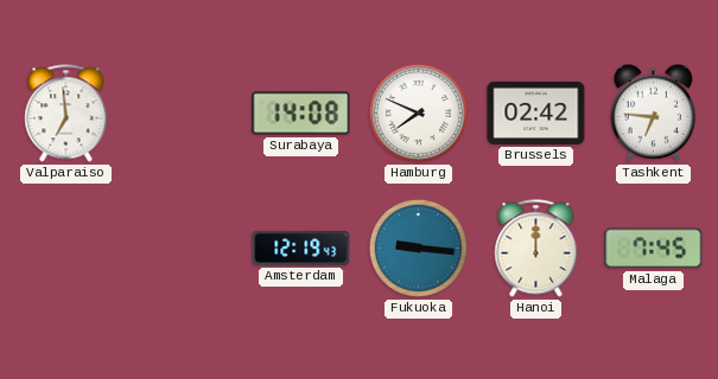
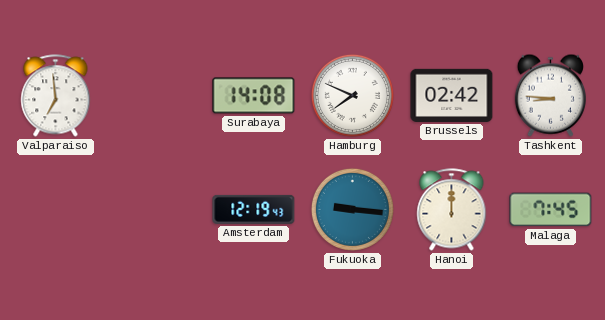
Tashkent: 6:46 -> 8:46 (550, 95)
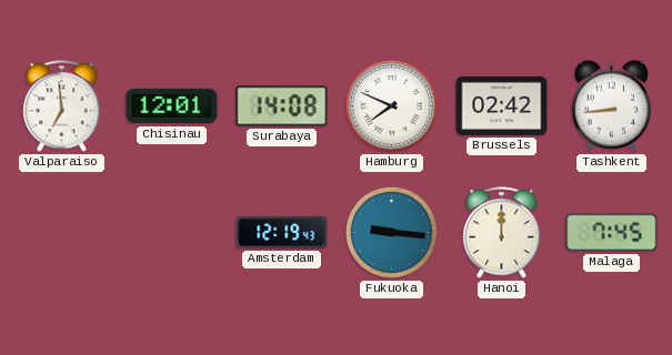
Chisinau: none -> 12:01 (172, 106)
Tashkent: 8:46 -> 8:44 (611, 105)
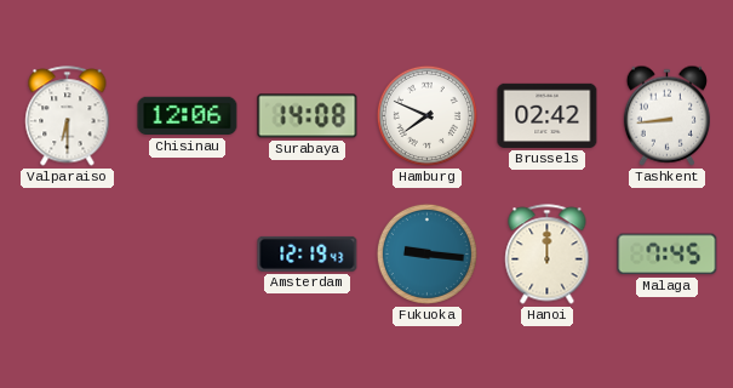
Valparaiso: 6:59 -> 6:30 (68, 116)
Chisinau: 12:01 -> 12:06 (188, 116)
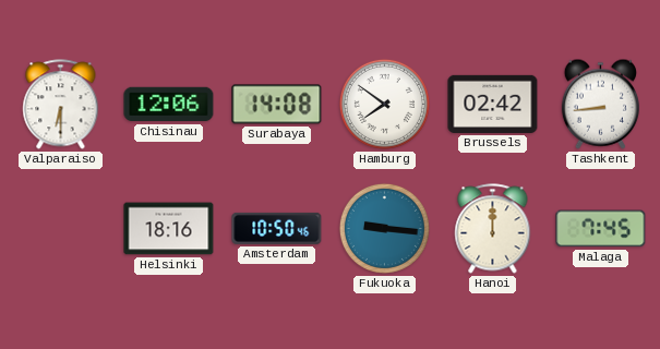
Hamburg: 7:49 -> 7:51 (384, 104)
Helsinki: none -> 18:16 (169, 229)
Amsterdam: 12:19 -> 10:50 (277, 228)
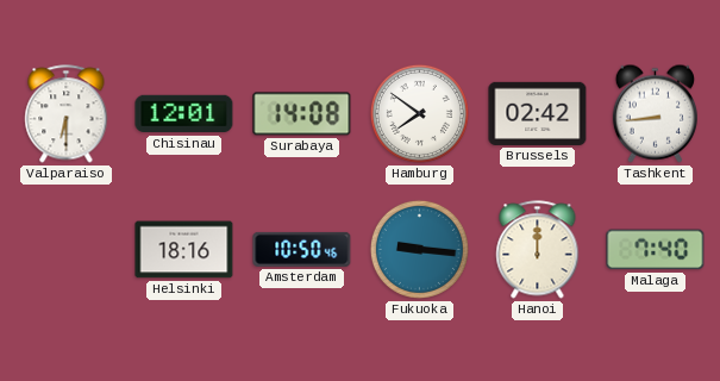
Chisinau: 12:06 -> 12:01 (184, 114)
Malaga: 7:45 -> 7:40 (656, 250)
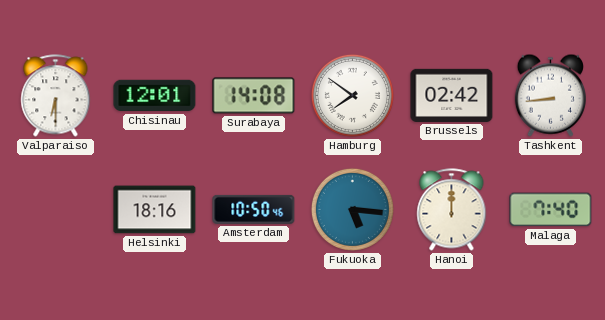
Fukuoka: 9:16 -> 5:16 (352, 209)
